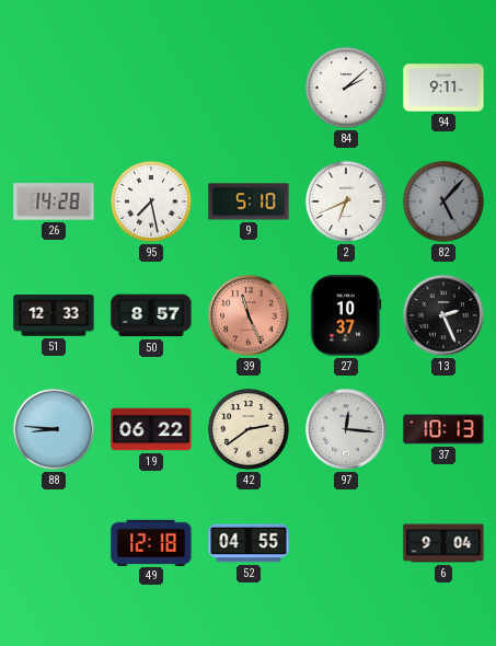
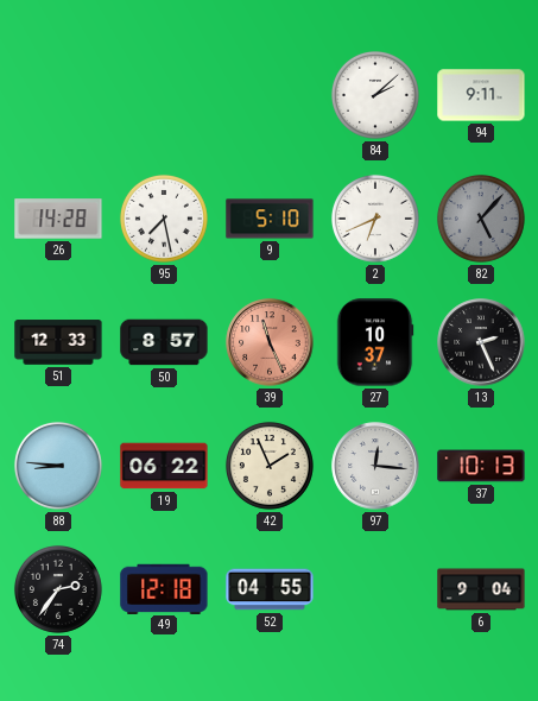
42: 2:39 -> 1:56 (270, 466)
74: none -> 2:36 (58, 589)
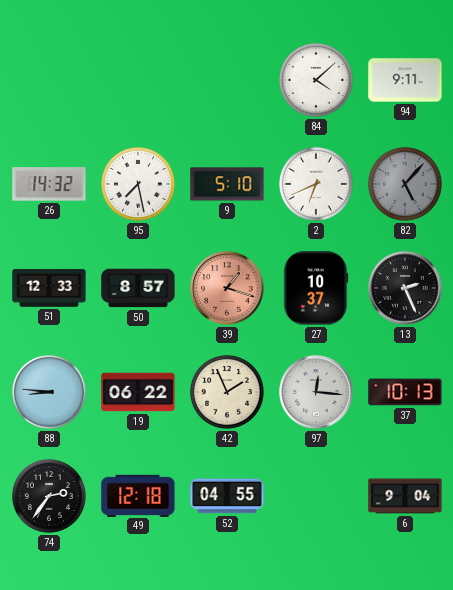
84: 2:08 -> 4:08 (316, 80)
26: 14:28 -> 14:32 (49, 184)
39: 11:26 -> 1:18 (227, 288)
